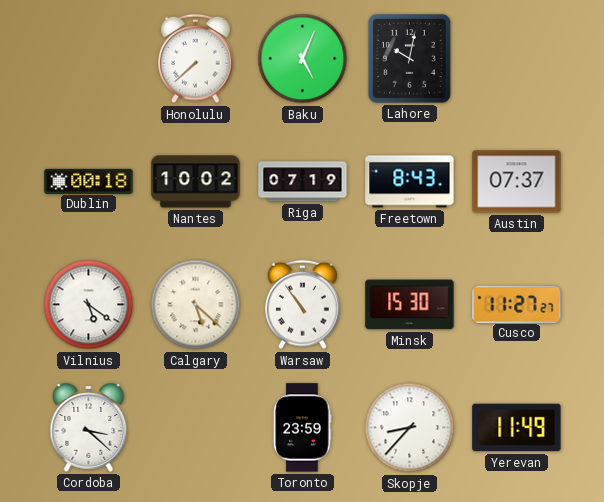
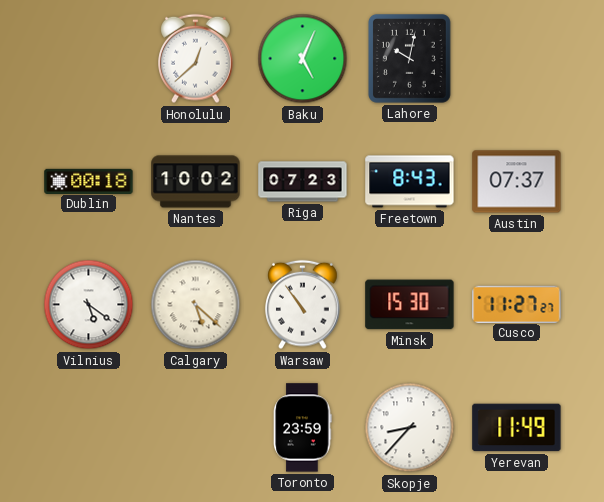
Honolulu: 7:38 -> 12:38 (196, 59)
Riga: 07:19 -> 07:23 (303, 182)
Cordoba: 3:22 -> none (89, 427)
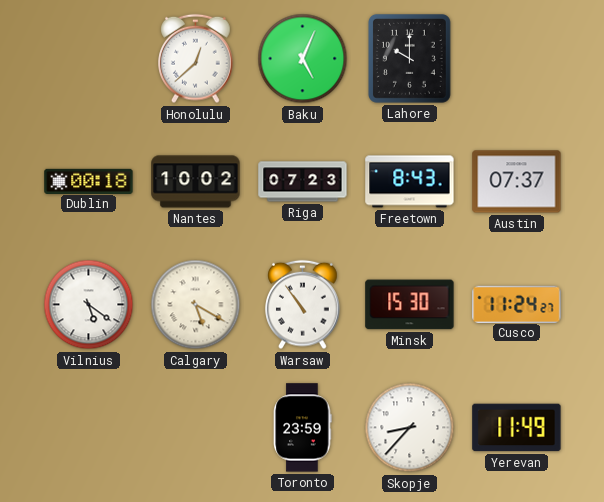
Lahore: 10:02 -> 10:00 (409, 58)
Calgary: 5:22 -> 5:20 (196, 305)
Cusco: 11:27 -> 11:24 (517, 304)
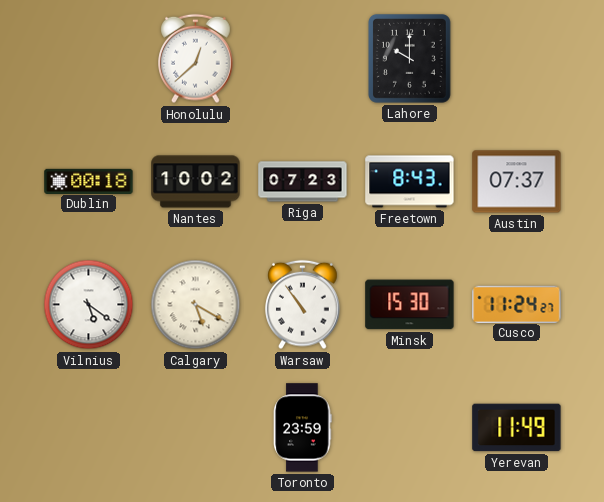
Baku: 5:04 -> none (303, 59)
Skopje: 8:37 -> none (410, 428)
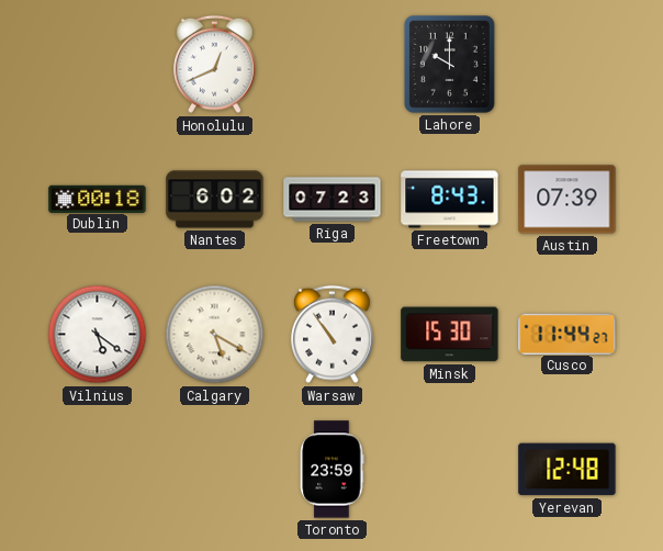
Honolulu: 12:38 -> 12:41 (215, 65)
Nantes: 10:02 -> 6:02 (215, 200)
Austin: 07:37 -> 07:39 (568, 200)
Cusco: 11:24 -> 11:44 (568, 334)
Yerevan: 11:49 -> 12:48 (568, 470)
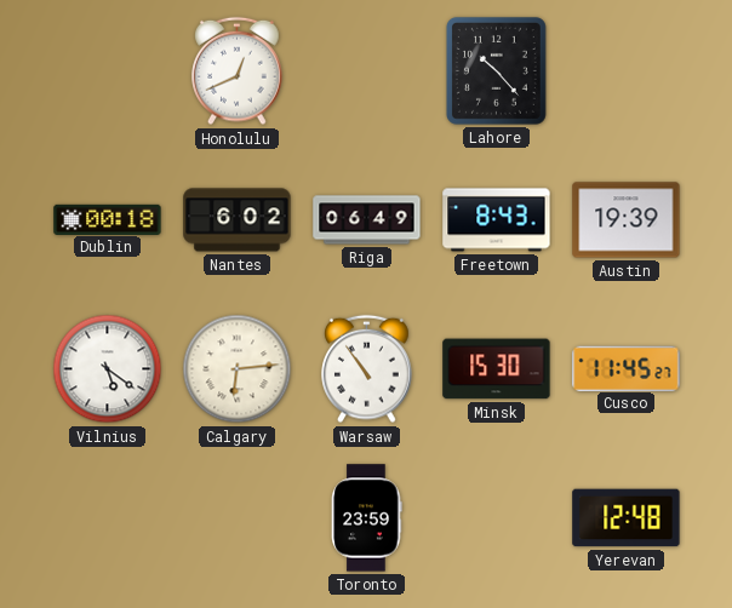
Lahore: 10:00 -> 10:23 (496, 70)
Riga: 07:23 -> 06:49 (367, 220)
Austin: 07:39 -> 19:39 (627, 220)
Calgary: 5:20 -> 6:14 (238, 369)
Cusco: 11:44 -> 11:45 (627, 368)
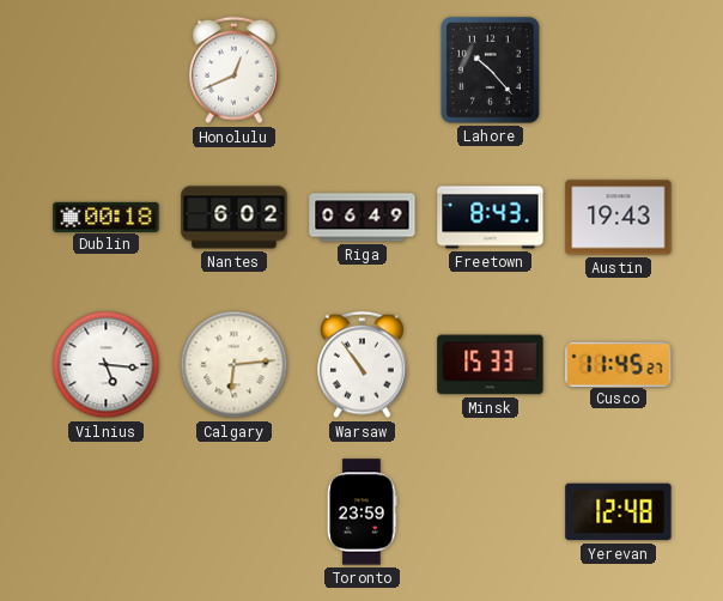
Austin: 19:39 -> 19:43 (619, 218)
Vilnius: 5:21 -> 5:16 (107, 365)
Minsk: 15:30 -> 15:33 (491, 365)
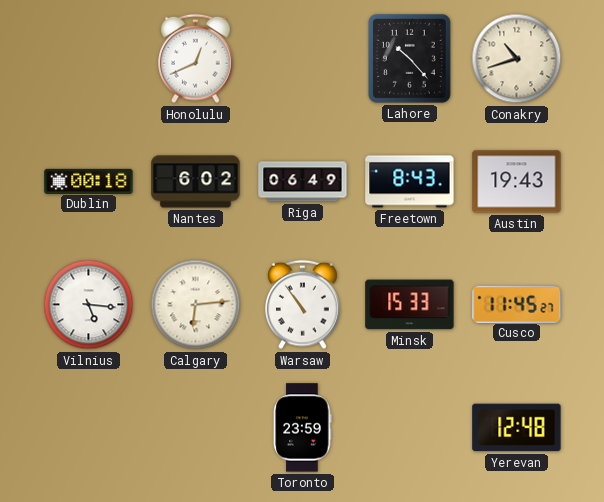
Conakry: none -> 10:42 (517, 59)
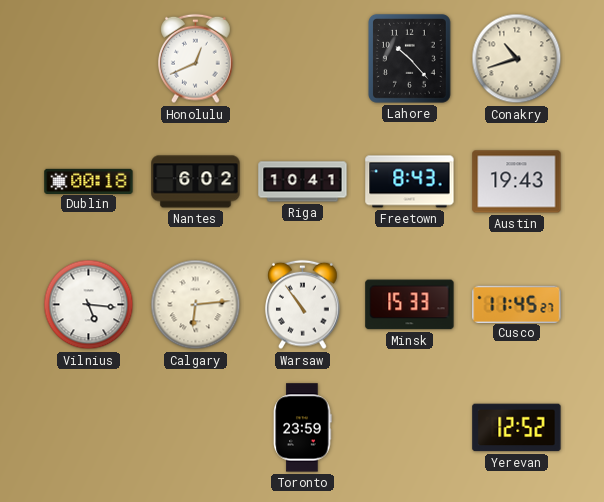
Riga: 06:49 -> 10:41 (303, 182)
Yerevan: 12:48 -> 12:52 (517, 428)
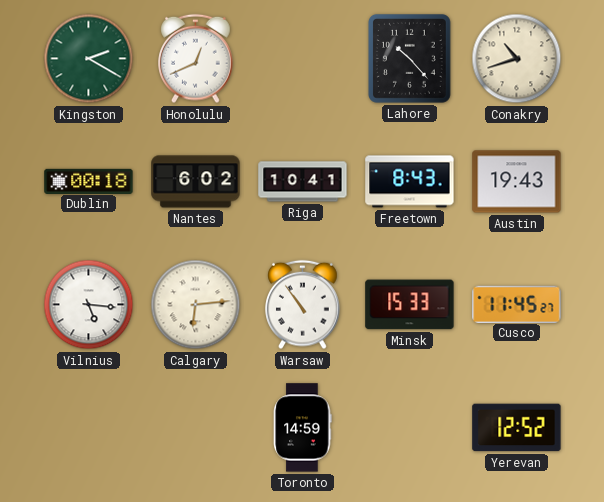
Kingston: none -> 2:20 (89, 59)
Toronto: 23:59 -> 14:59 (303, 428)
